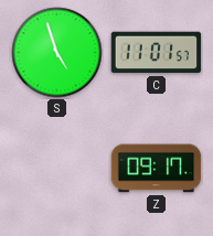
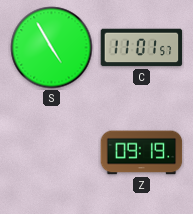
S: 4:57 -> 4:55 (52, 48)
Z: 09:17 -> 09:19 (142, 153)
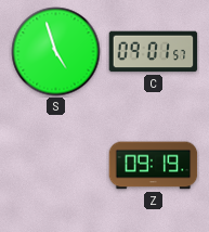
S: 4:55 -> 4:57 (56, 52)
C: 11:01 -> 09:01 (154, 52)
